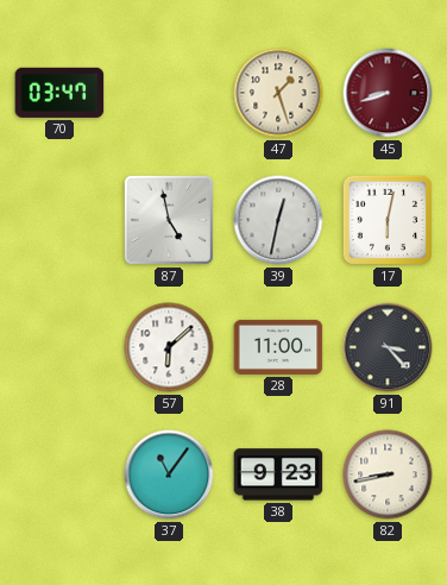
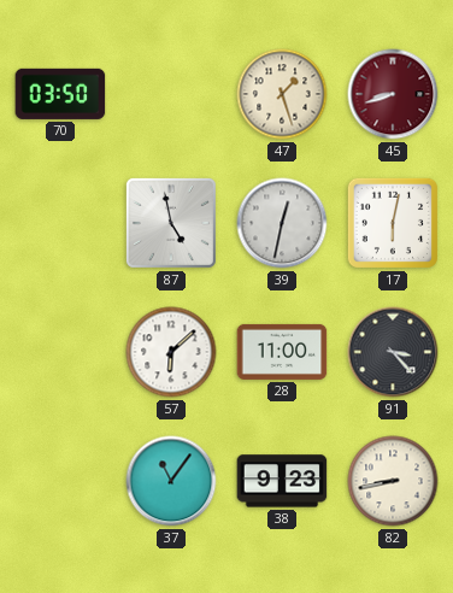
70: 03:47 -> 03:50 (60, 94)
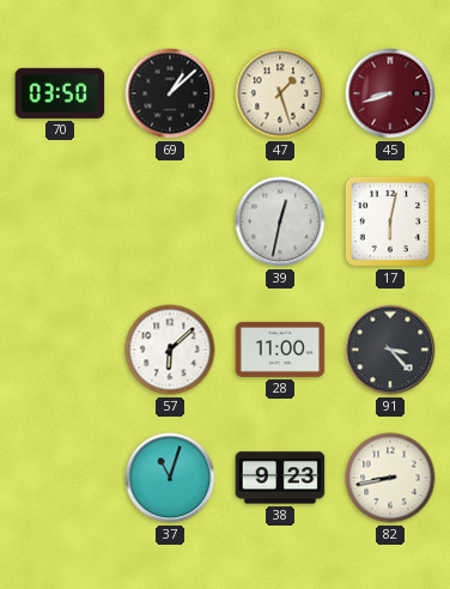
69: none -> 1:08 (170, 93)
87: 4:58 -> none (171, 223)
37: 11:06 -> 11:03 (170, 478)
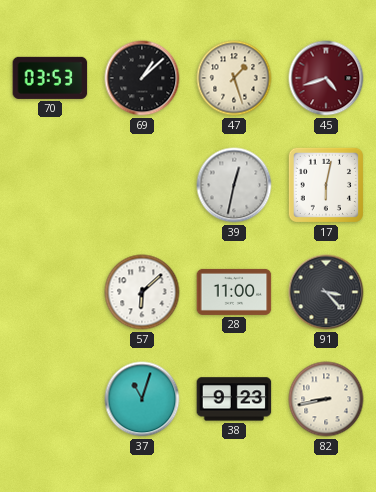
70: 03:50 -> 03:53 (50, 78)
45: 8:42 -> 4:42 (326, 78)
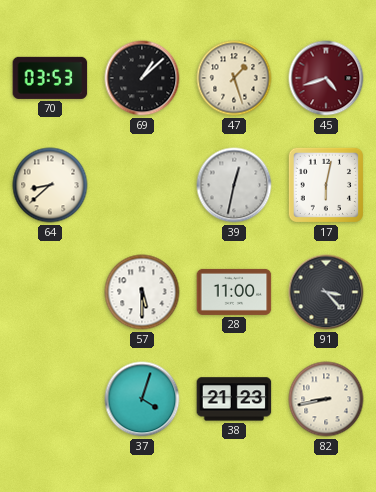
64: none -> 8:38 (50, 185)
57: 6:08 -> 5:30 (142, 292)
37: 11:03 -> 4:03 (142, 399)
38: 9:23 -> 21:23 (234, 399)
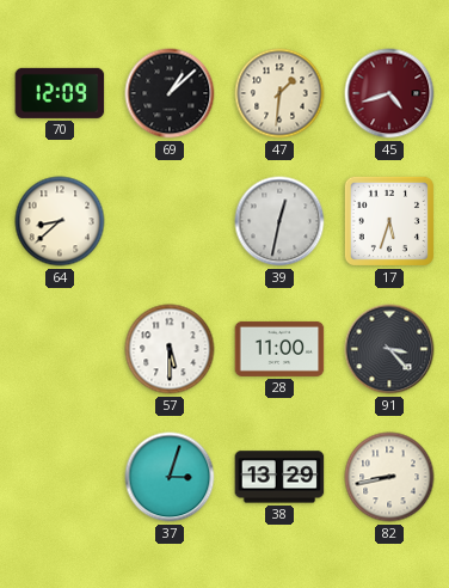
70: 03:53 -> 12:09 (60, 93)
47: 1:27 -> 1:31 (279, 93)
17: 6:02 -> 5:33 (389, 221)
37: 4:03 -> 3:03 (170, 477)
38: 21:23 -> 13:29 (279, 477)
